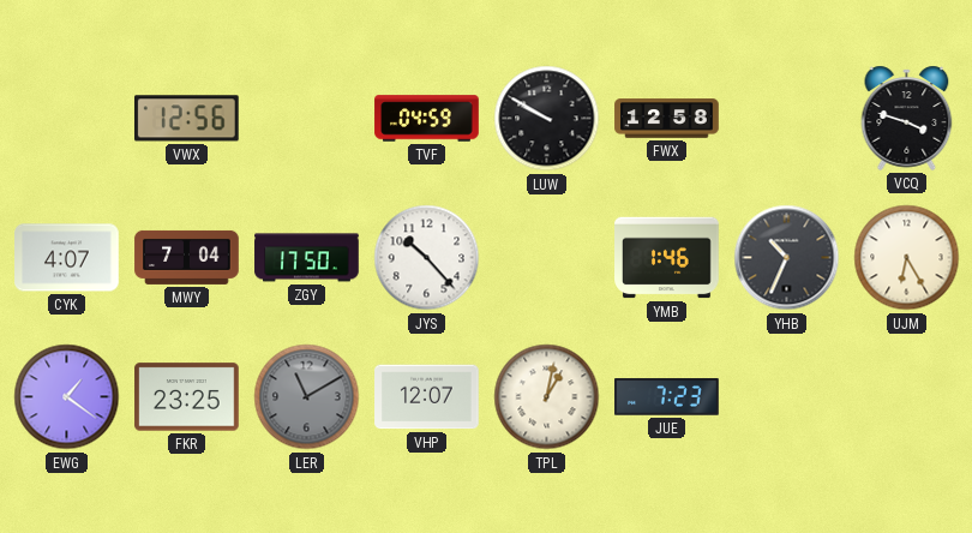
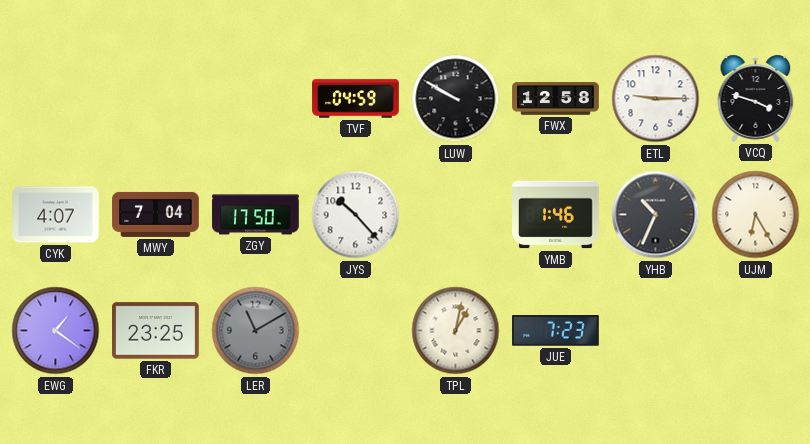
VWX: 12:56 -> none (186, 119)
ETL: none -> 9:15 (656, 99)
VHP: 12:07 -> none (427, 397)
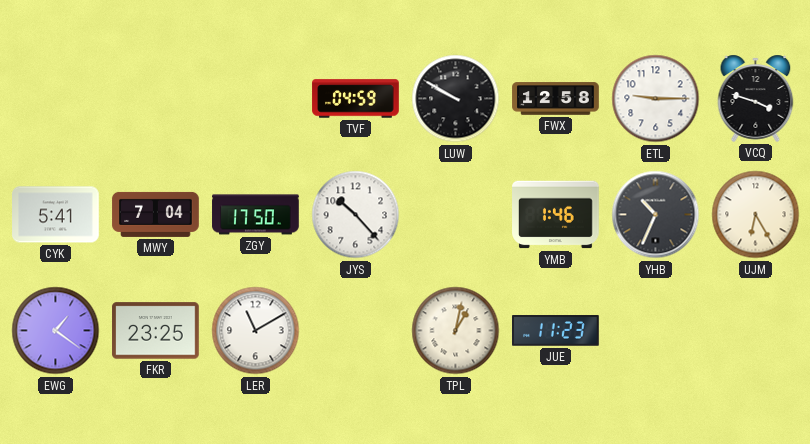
CYK: 4:07 -> 5:41 (56, 215)
LER dial: grey -> white (256, 331)
JUE: 7:23 -> 11:23 (556, 331)
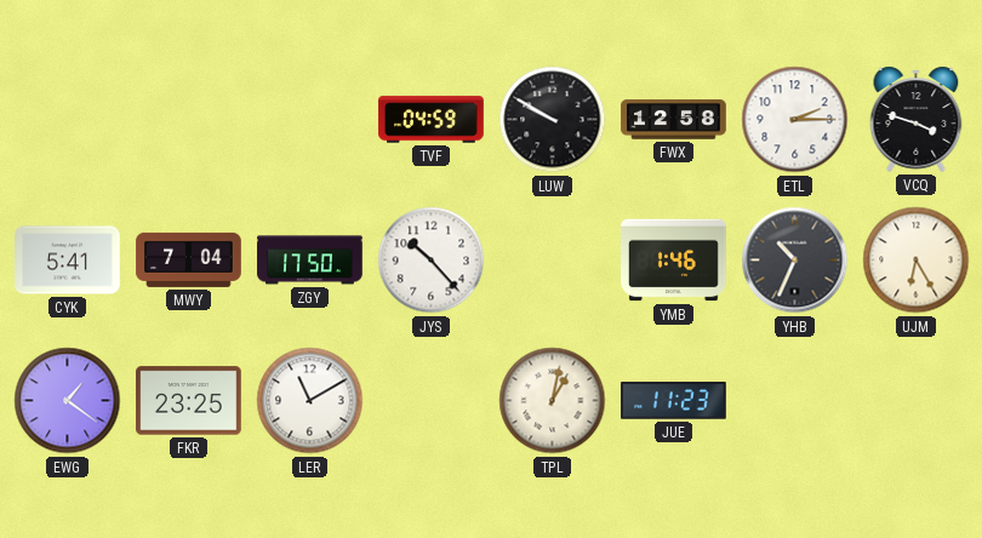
ETL: 9:15 -> 2:15 (795, 120)
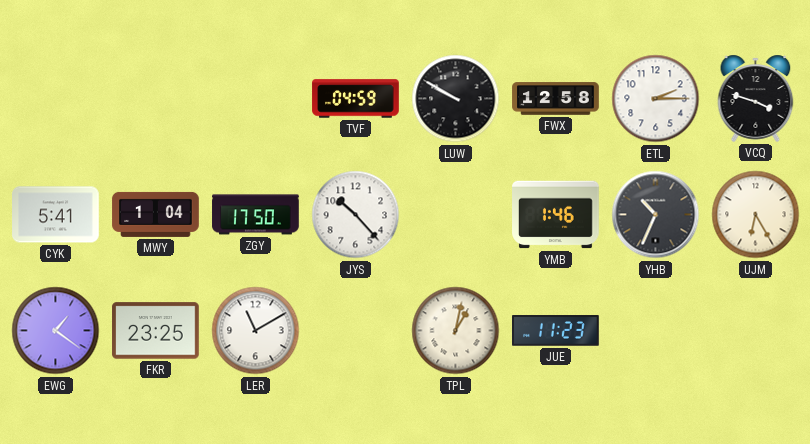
MWY: 7:04 -> 1:04 (156, 214)
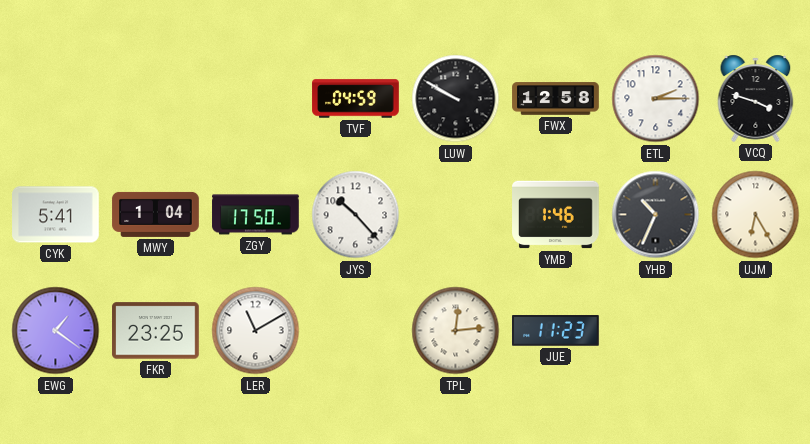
TPL: 1:02 -> 12:14 (456, 331)
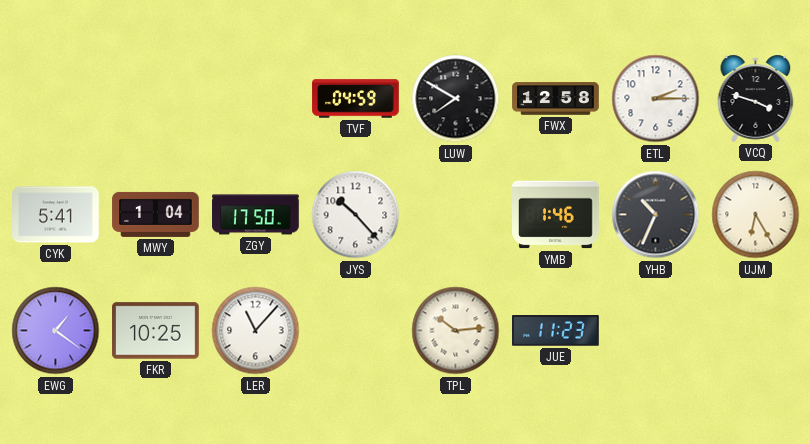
LUW: 9:50 -> 7:50 (456, 99)
FKR: 23:25 -> 10:25 (156, 331)
LER: 11:10 -> 11:07 (256, 331)
TPL: 12:14 -> 10:14 (456, 331)
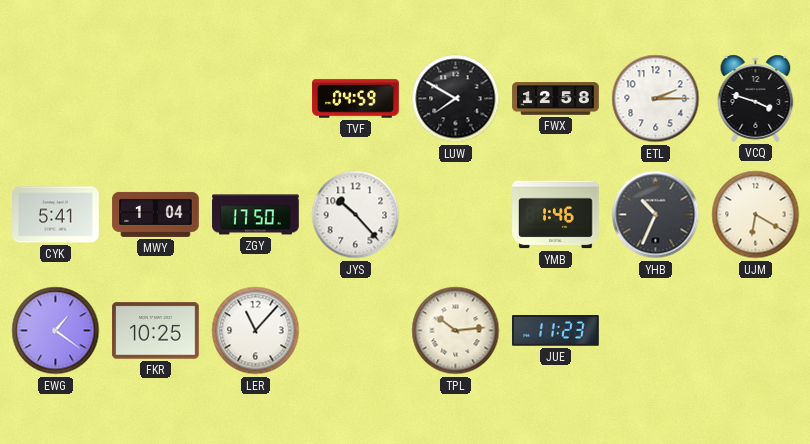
UJM: 6:25 -> 6:20 (756, 215)
